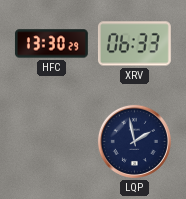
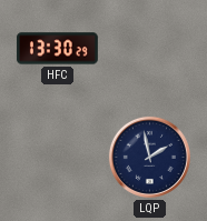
XRV: 06:33 -> none (134, 44)
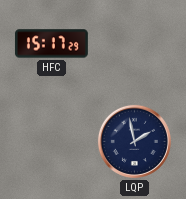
HFC: 13:30 -> 15:17 (51, 44)
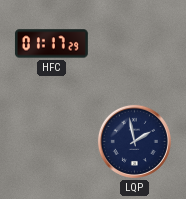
HFC: 15:17 -> 01:17 (51, 44)
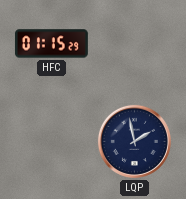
HFC: 01:17 -> 01:15 (51, 44)
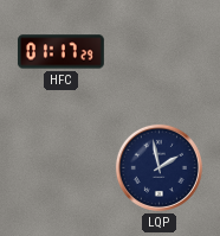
HFC: 01:15 -> 01:17 (60, 52)
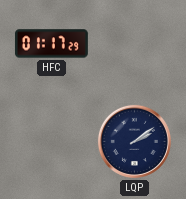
LQP: 1:58 -> 2:09 (134, 141)
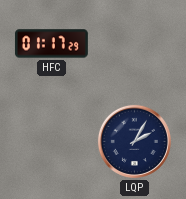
LQP: 2:09 -> 2:05 (134, 141)
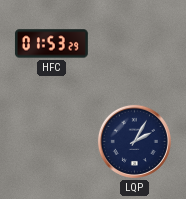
HFC: 01:17 -> 01:53 (51, 44)
